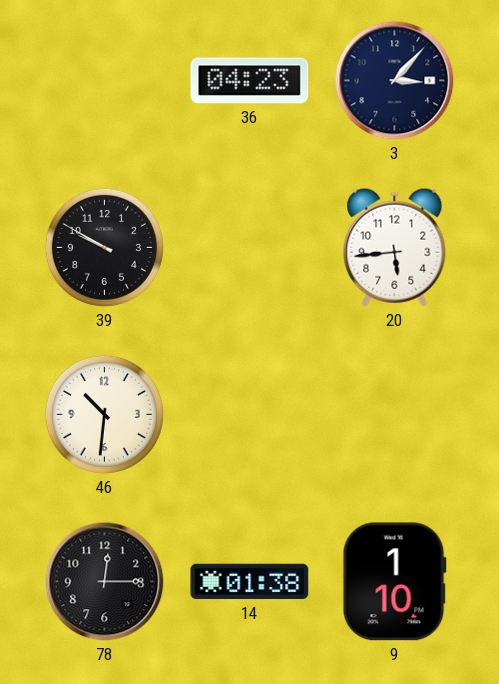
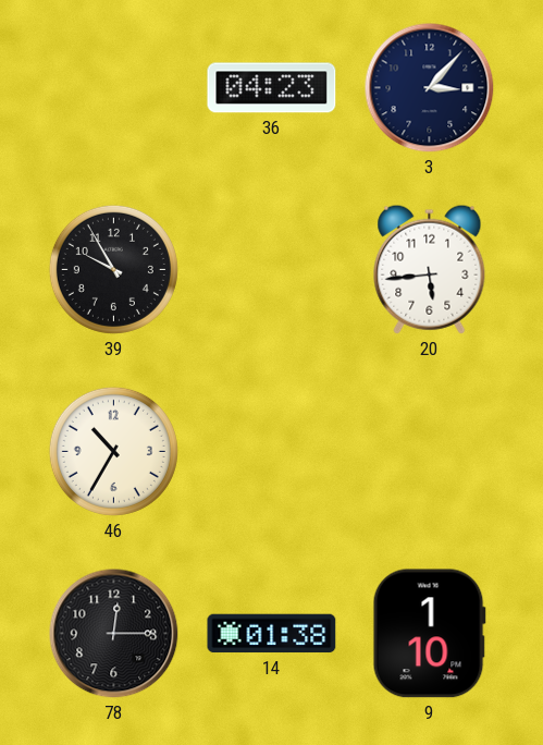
39: 9:50 -> 9:55 (113, 269)
46: 10:31 -> 10:35 (113, 451)
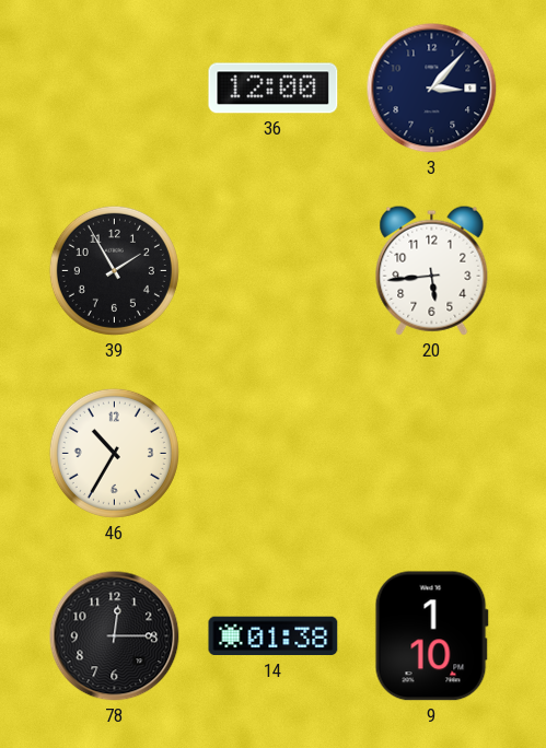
36: 04:23 -> 12:00 (274, 89)
39: 9:55 -> 1:55 (114, 270)
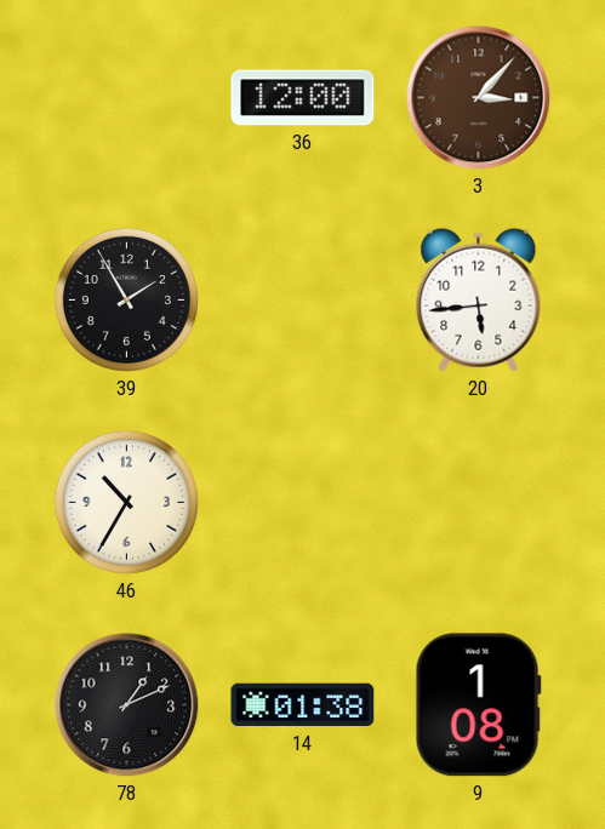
3 dial: navy -> brown (479, 98)
78: 12:15 -> 1:11 (127, 705)
9: 1:10 -> 1:08 (478, 705)
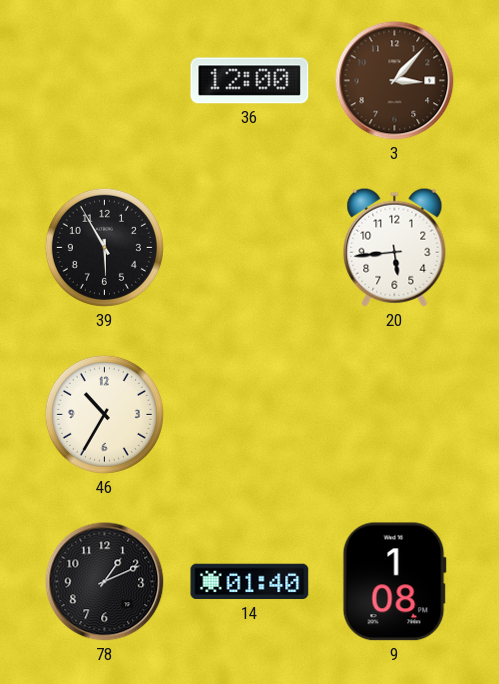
39: 1:55 -> 5:55 (104, 247)
14: 01:38 -> 01:40 (250, 582)
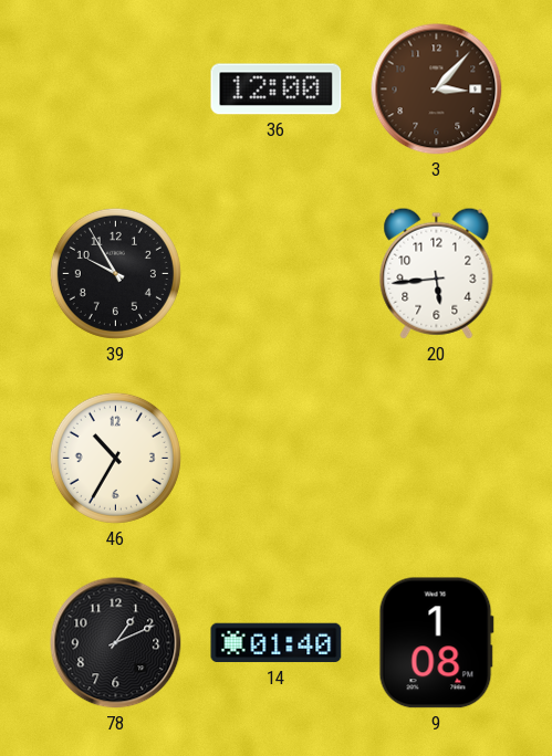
39: 5:55 -> 9:55 (115, 273)
